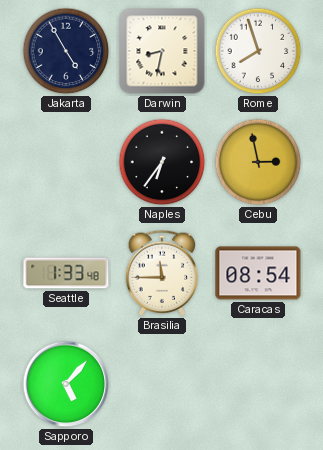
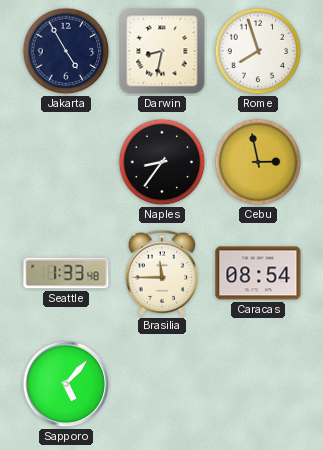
Naples: 6:36 -> 8:36 (162, 162)
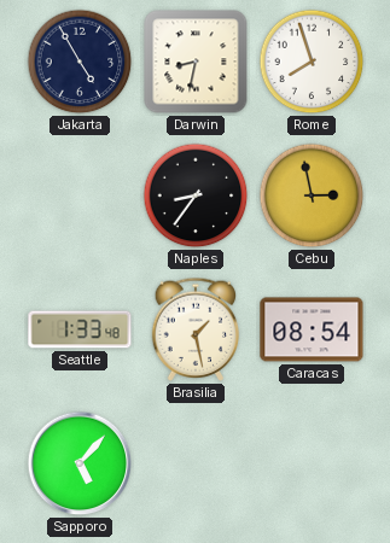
Brasilia: 11:45 -> 1:28 (196, 329)
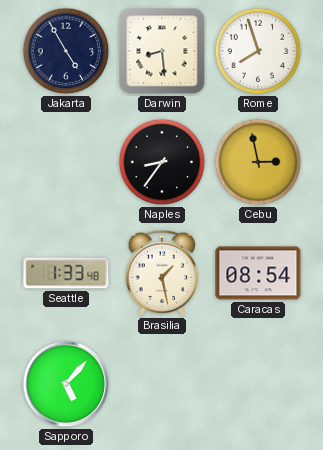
Darwin: 8:32 -> 8:29 (162, 51)
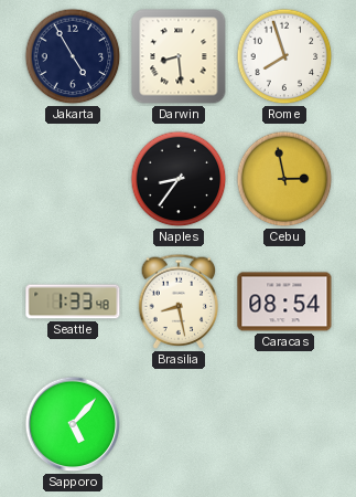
Brasilia: 1:28 -> 8:28 (179, 302)
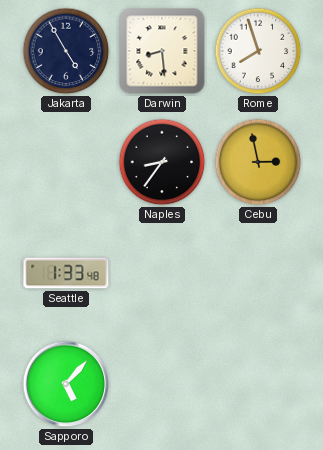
Brasilia: 8:28 -> none (179, 302)
Caracas: 08:54 -> none (284, 302)
